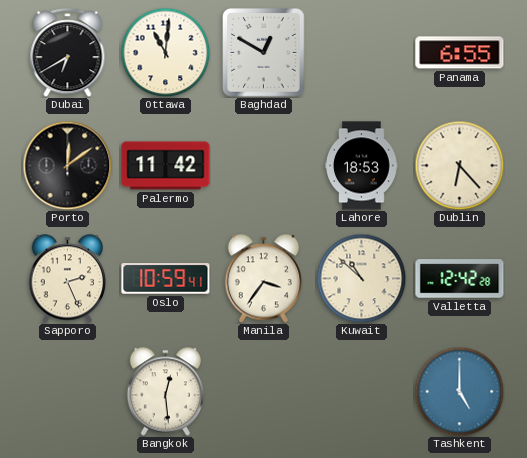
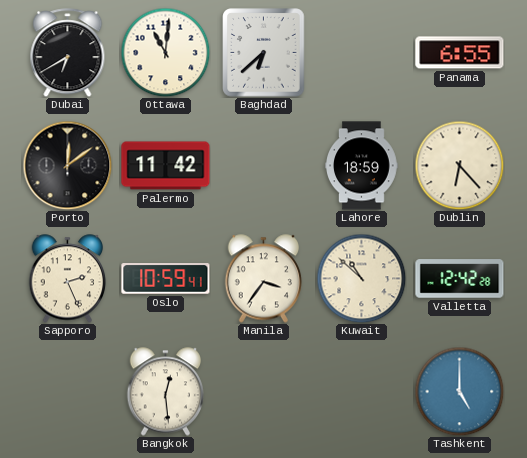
Baghdad: 12:50 -> 6:38 (264, 53)
Lahore: 18:53 -> 18:59 (362, 166)
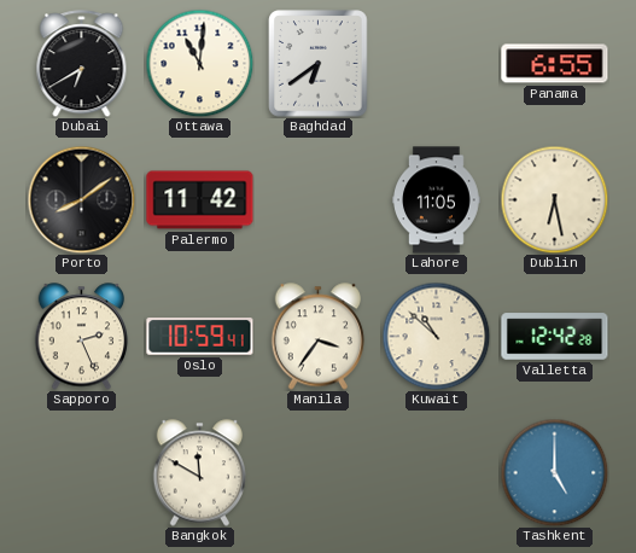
Baghdad: 6:38 -> 6:39 (319, 64)
Porto: 12:09 -> 8:09 (81, 199)
Lahore: 18:59 -> 11:05 (437, 200)
Dublin: 6:23 -> 6:28 (554, 199)
Bangkok: 12:29 -> 11:50 (200, 473)
